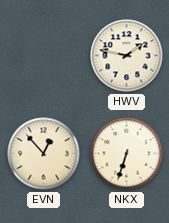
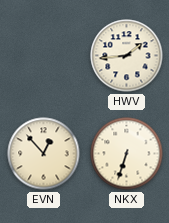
HWV: 1:47 -> 1:44 (127, 56)
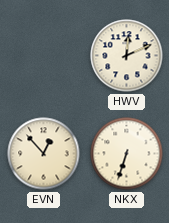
HWV: 1:44 -> 12:11 (127, 56)
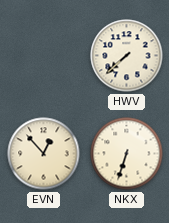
HWV: 12:11 -> 7:38 (127, 56)
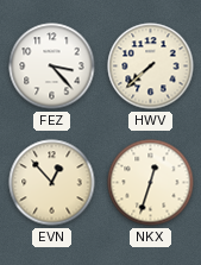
FEZ: none -> 3:23 (52, 67)
NKX: 6:33 -> 12:33 (151, 183)
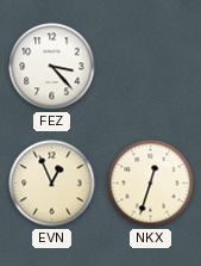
HWV: 7:38 -> none (151, 67)
EVN: 12:53 -> 12:56 (52, 184)
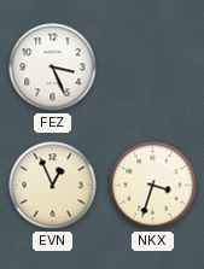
FEZ: 3:23 -> 3:26 (53, 68)
NKX: 12:33 -> 3:33 (153, 186)
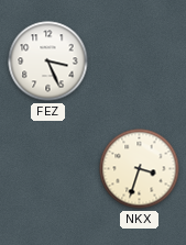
EVN: 12:56 -> none (53, 186)
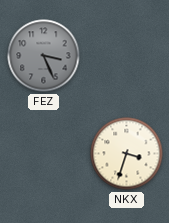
FEZ dial: white -> grey (44, 56)
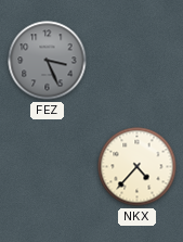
NKX: 3:33 -> 4:37 (138, 167)
